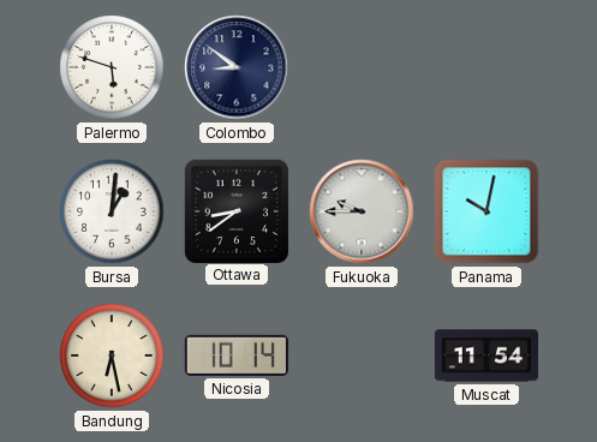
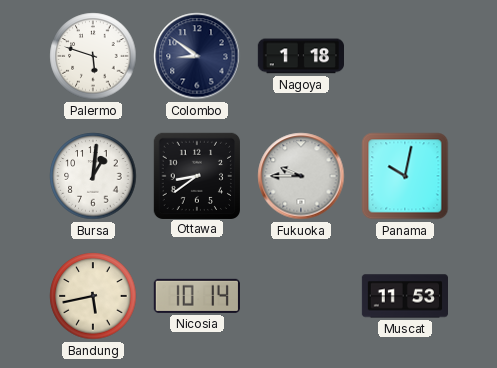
Nagoya: none -> 1:18 (300, 56)
Bandung: 6:28 -> 5:43 (93, 296)
Muscat: 11:54 -> 11:53 (404, 296)
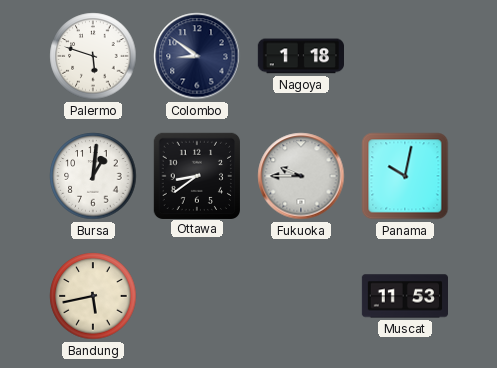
Nicosia: 10:14 -> none (197, 296)
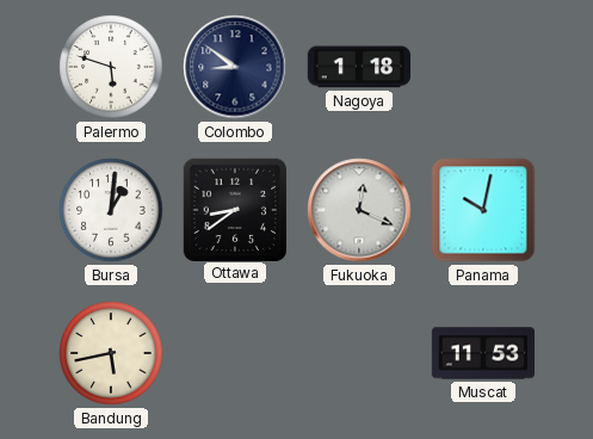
Fukuoka: 9:45 -> 12:19 (359, 210)
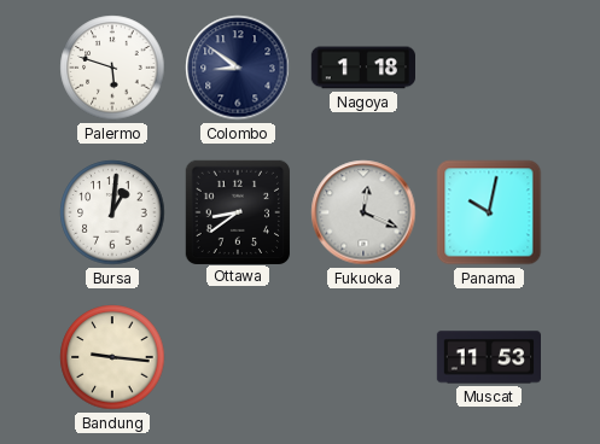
Bandung: 5:43 -> 9:16 (112, 357)
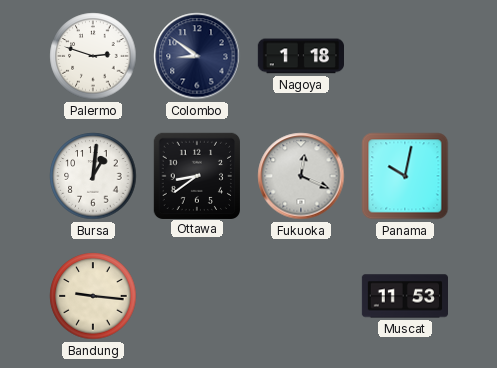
Palermo: 5:48 -> 2:48 (93, 56)
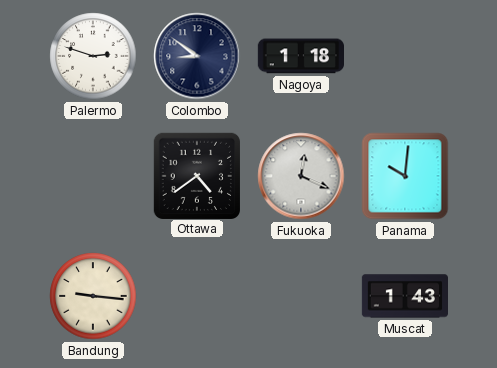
Bursa: 1:01 -> none (93, 176)
Ottawa: 8:39 -> 4:39 (196, 175)
Panama: 10:02 -> 10:01 (405, 176)
Muscat: 11:53 -> 1:43 (404, 296)
